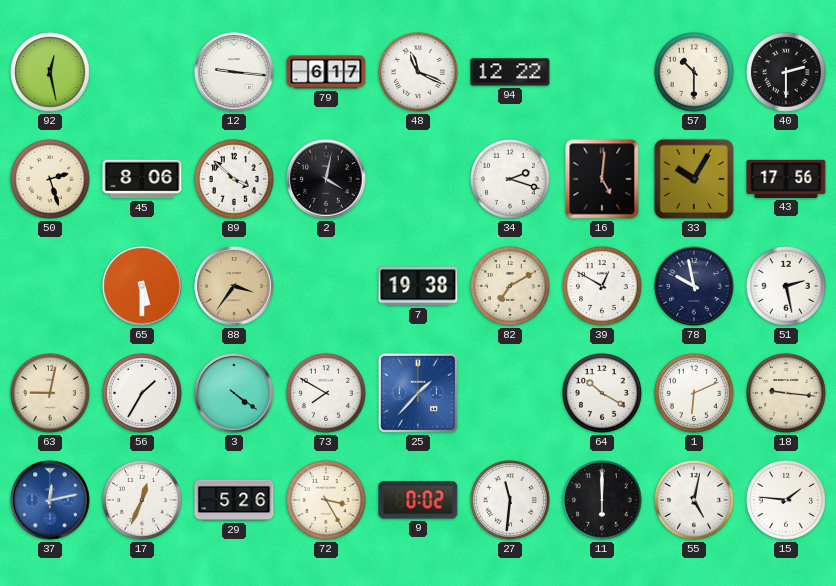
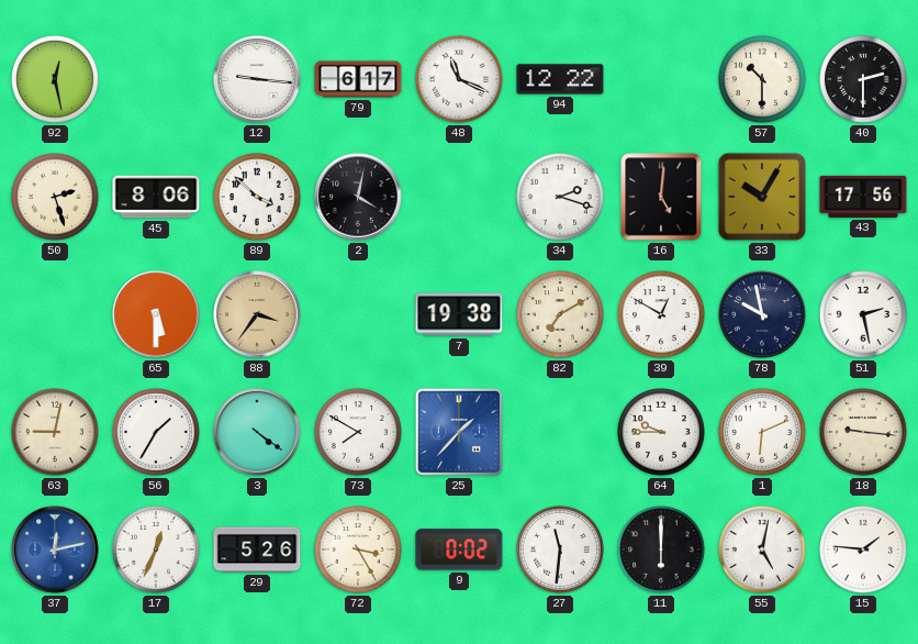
64: 10:20 -> 9:45 (662, 433)
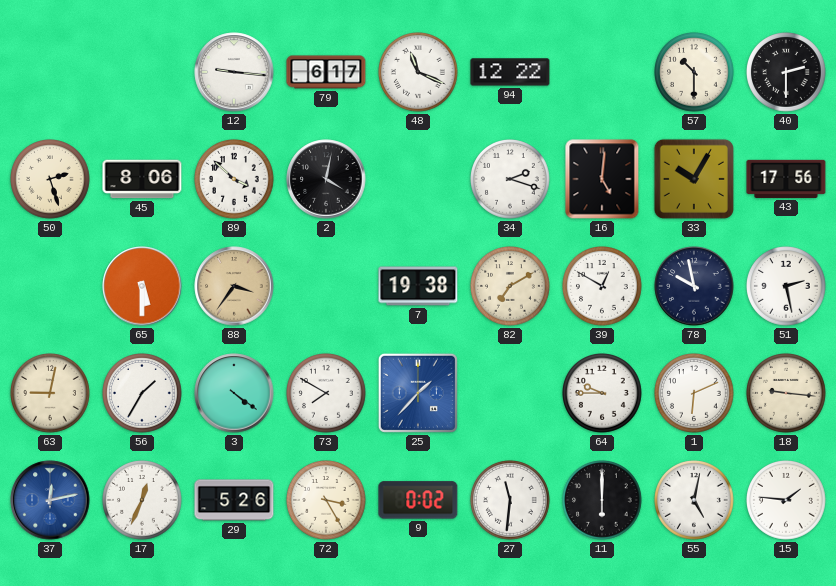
92: 12:28 -> none (56, 80)
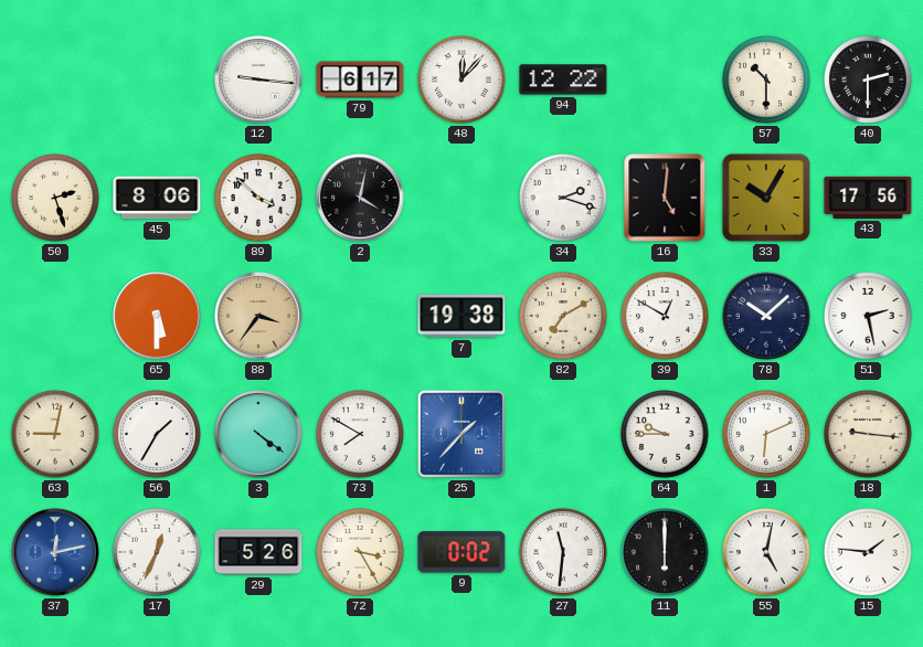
48: 11:19 -> 12:07 (463, 81)
78: 9:58 -> 10:08 (766, 316)
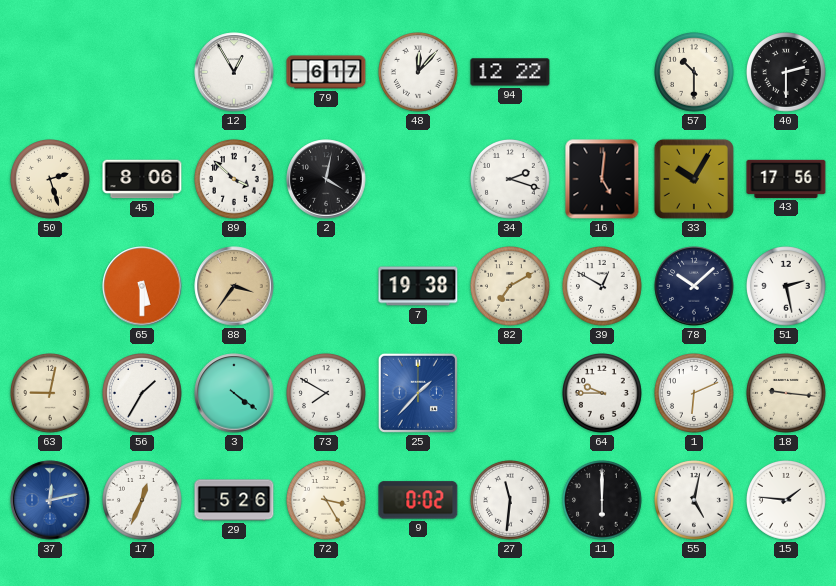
12: 9:16 -> 12:55 (234, 72)
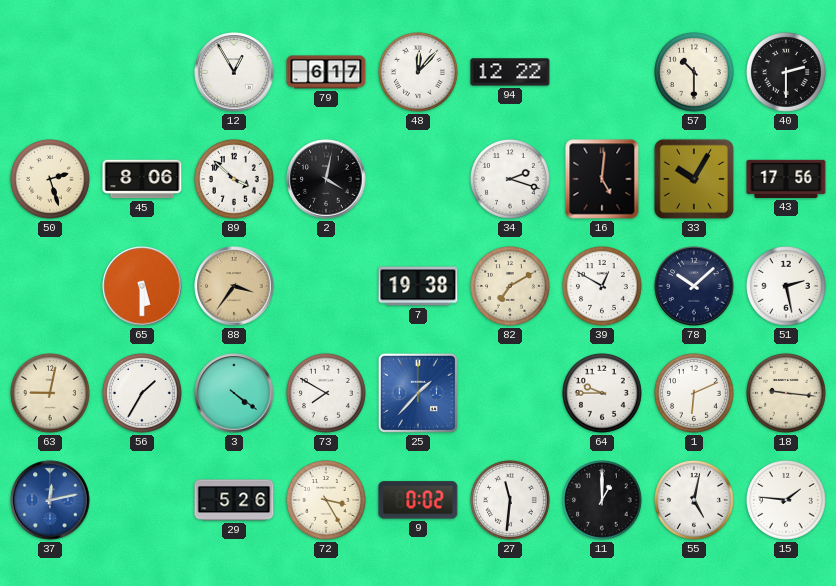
17: 12:34 -> none (143, 501)
11: 6:00 -> 1:00 (603, 501)
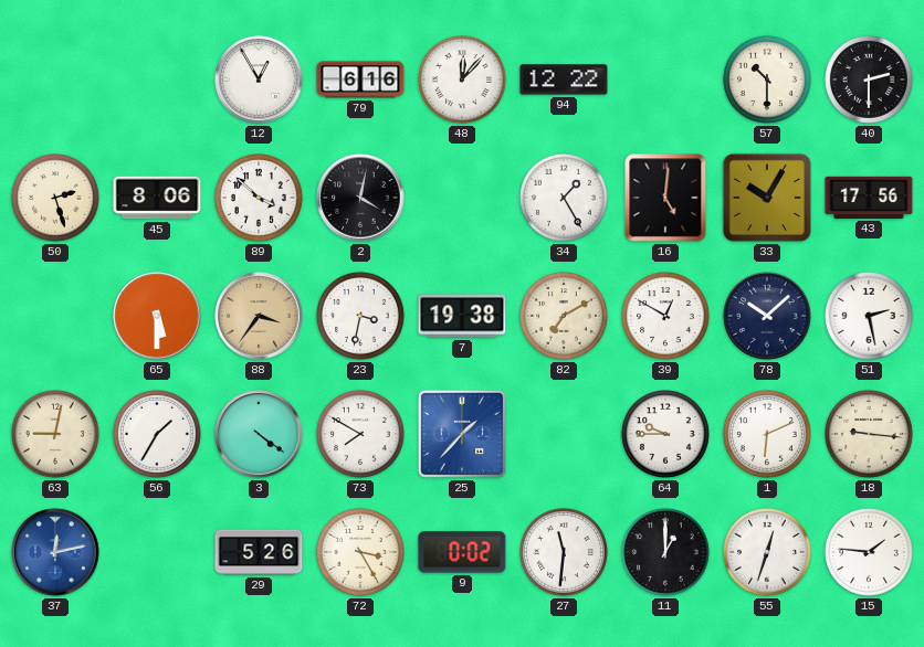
79: 6:17 -> 6:16 (360, 79)
34: 2:18 -> 1:25 (565, 199)
23: none -> 3:32 (361, 317)
55: 5:02 -> 12:33 (768, 553)
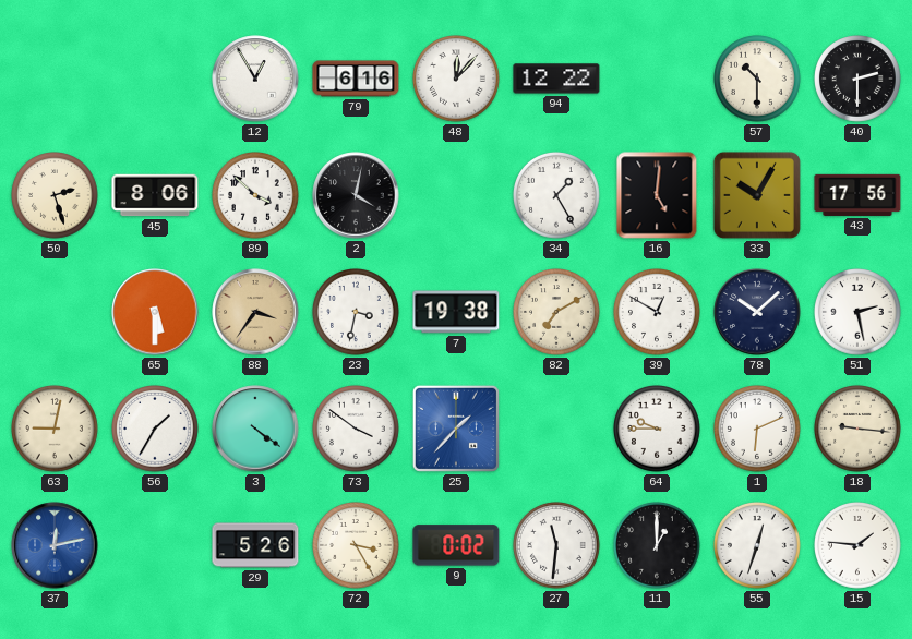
73: 7:50 -> 3:51 (357, 430)
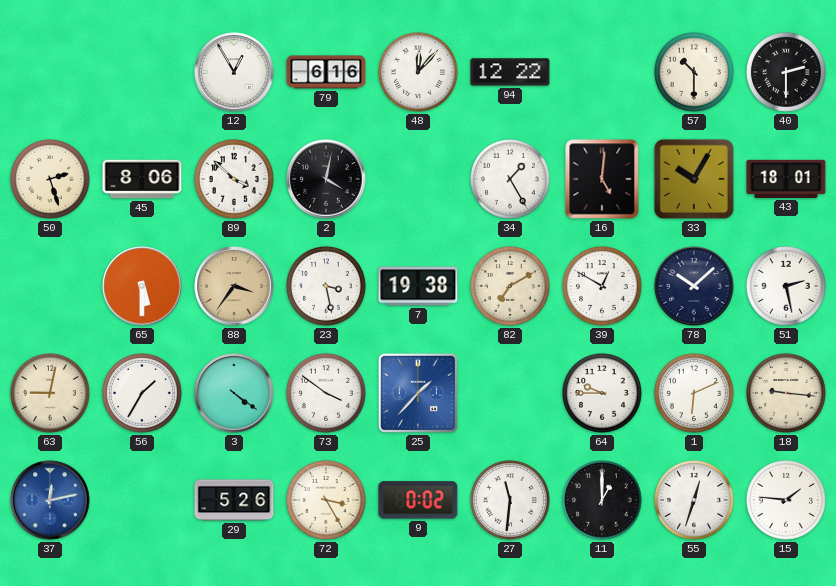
43: 17:56 -> 18:01 (786, 179)
23: 3:32 -> 3:28 (327, 287)
